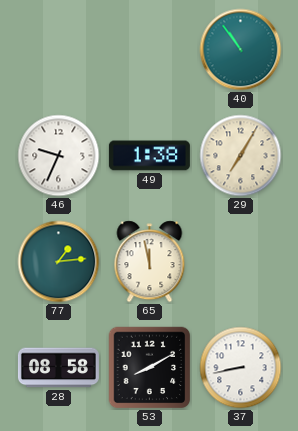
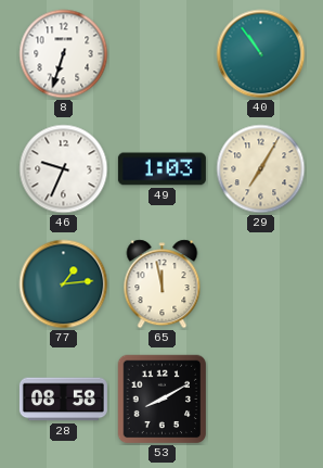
8: none -> 6:33 (64, 54)
49: 1:38 -> 1:03 (161, 169)
37: 8:43 -> none (241, 368)
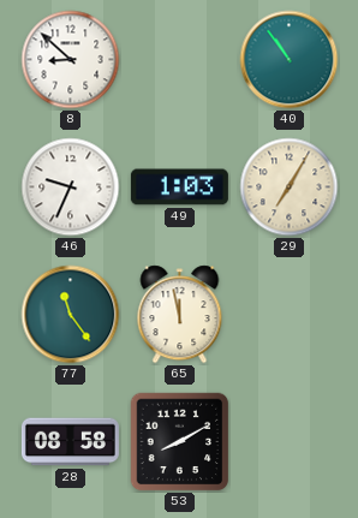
8: 6:33 -> 8:52 (71, 60)
77: 1:14 -> 11:24 (71, 315)
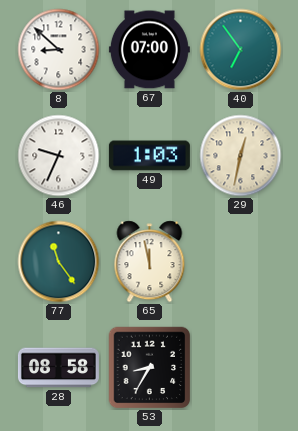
67: none -> 07:00 (149, 50)
40: 10:54 -> 6:54 (241, 50)
29: 7:05 -> 12:32 (241, 156)
53: 8:10 -> 8:35 (150, 368)
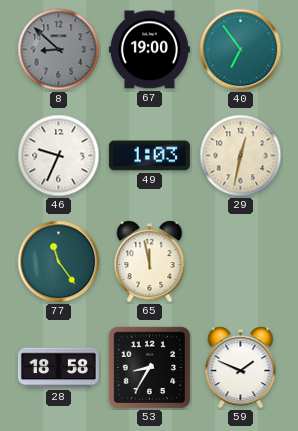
8 dial: white -> grey (59, 50)
67: 07:00 -> 19:00 (149, 50)
28: 08:58 -> 18:58 (58, 368)
59: none -> 1:49 (241, 368)
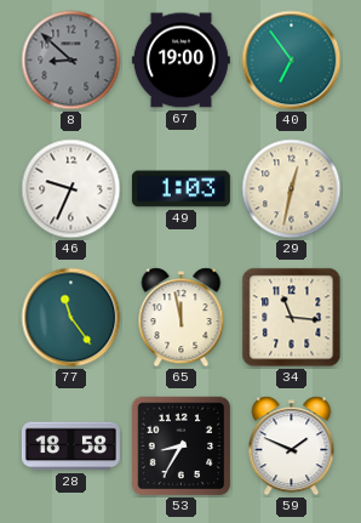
34: none -> 11:16 (292, 318)
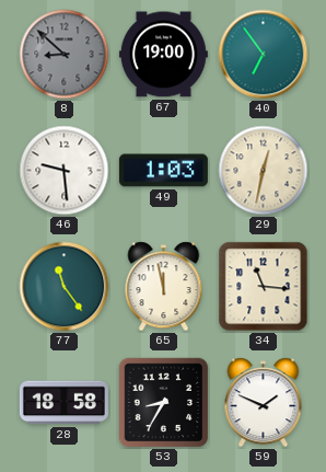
46: 9:34 -> 9:29 (65, 171)
